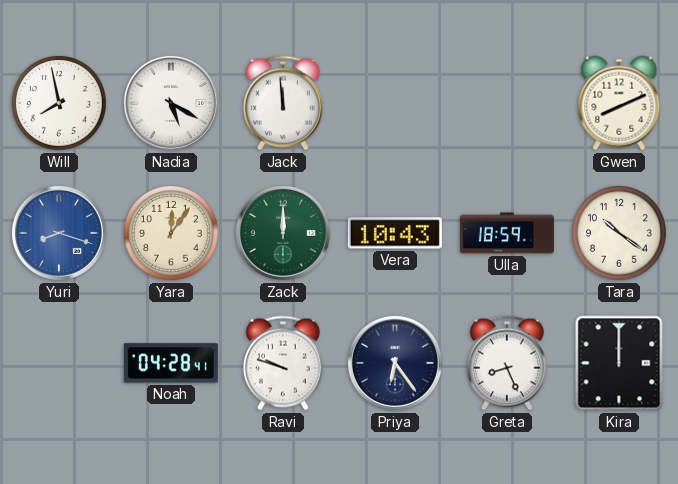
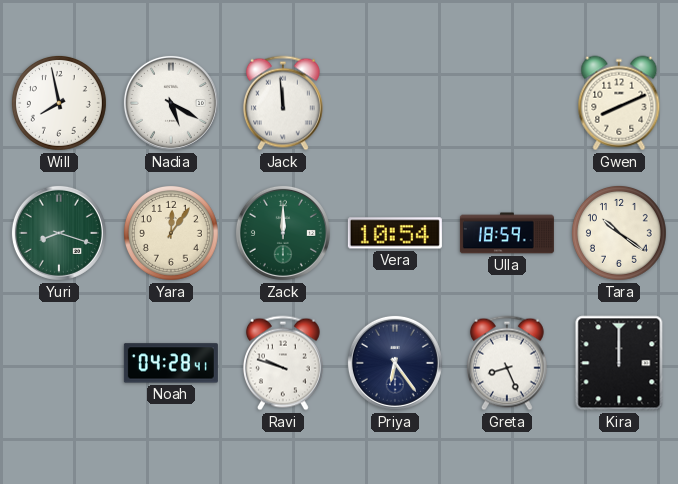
Yuri dial: blue -> green (59, 233)
Vera: 10:43 -> 10:54 (395, 233)
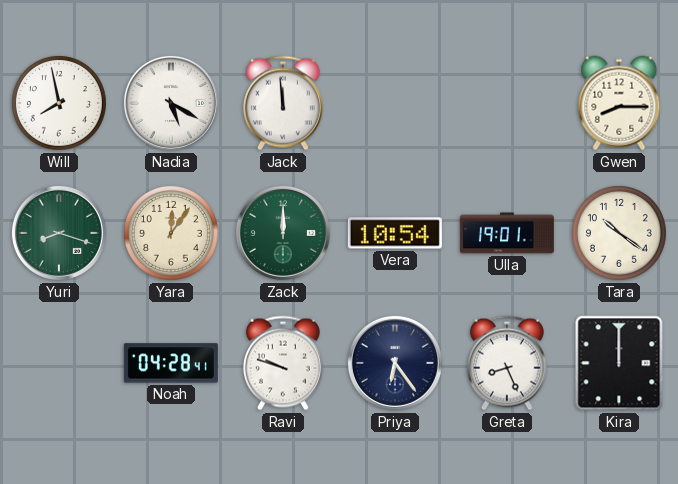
Gwen: 8:11 -> 8:15 (619, 103)
Ulla: 18:59 -> 19:01 (507, 233)
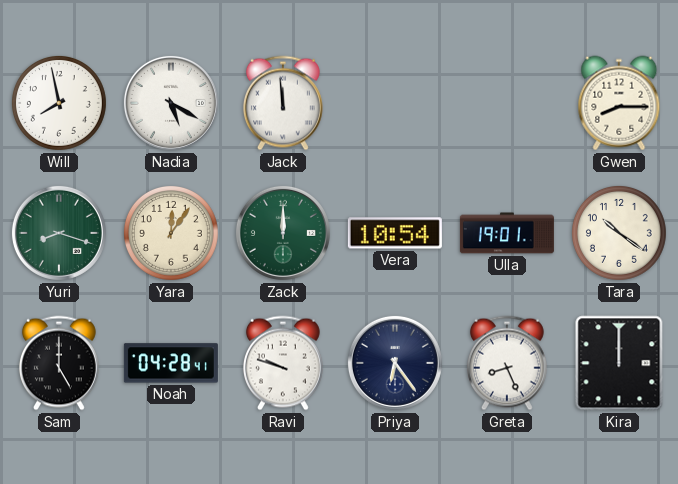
Sam: none -> 5:00 (59, 363)
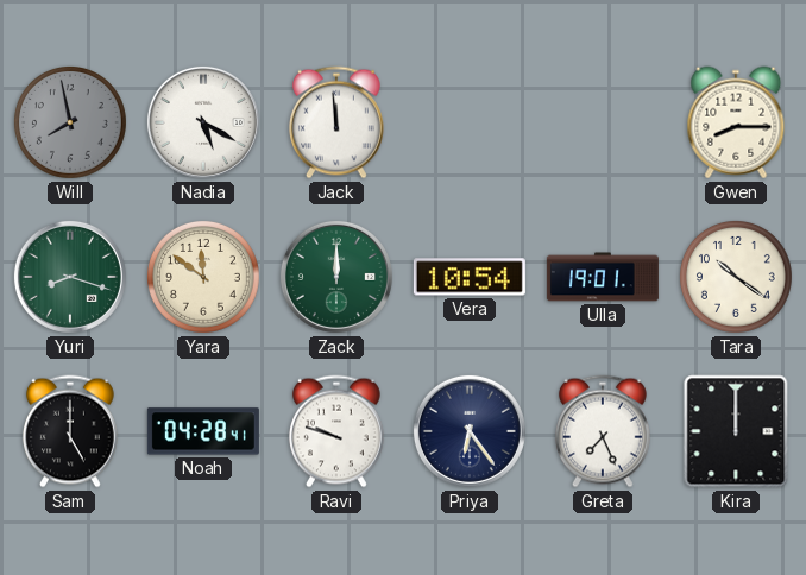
Will dial: white -> grey (70, 122)
Yara: 12:06 -> 11:51 (203, 277)
Greta: 8:26 -> 7:26 (603, 431)
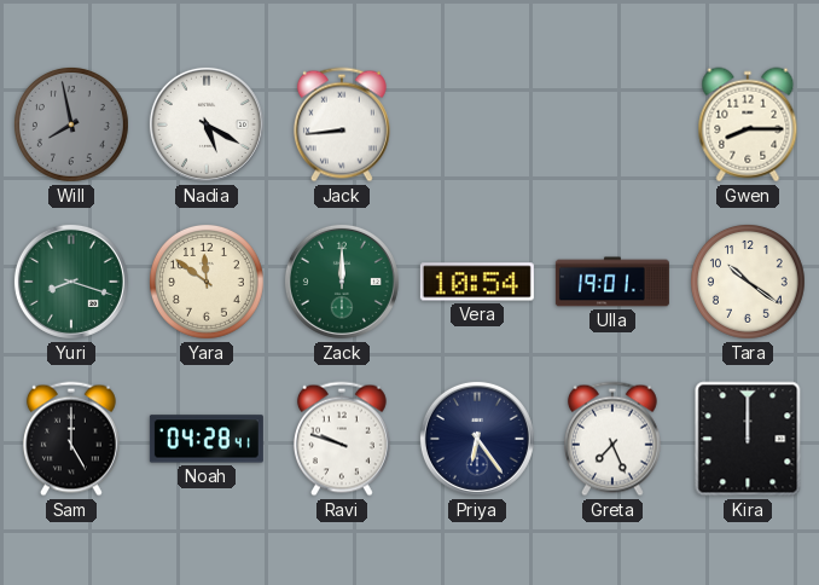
Jack: 11:59 -> 8:44 (342, 124)
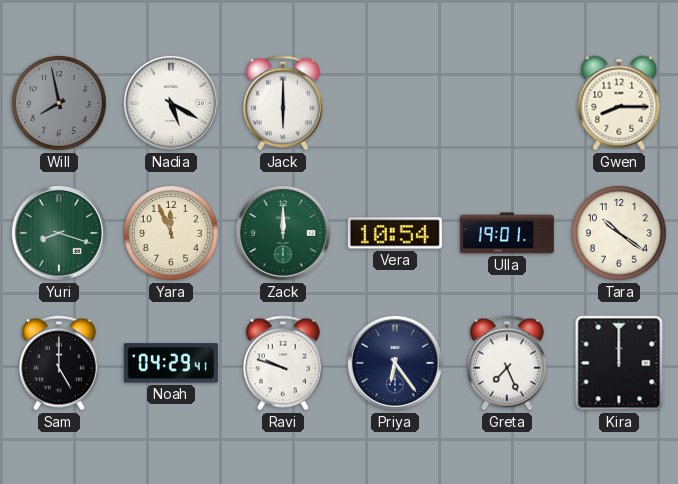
Jack: 8:44 -> 6:00 (283, 103)
Yara: 11:51 -> 11:56 (171, 233)
Noah: 04:28 -> 04:29 (171, 363)
